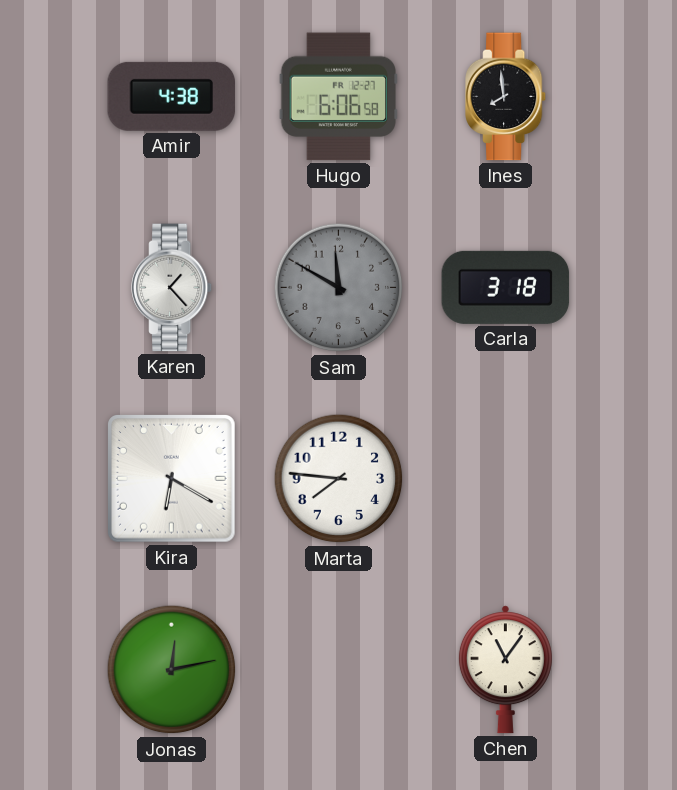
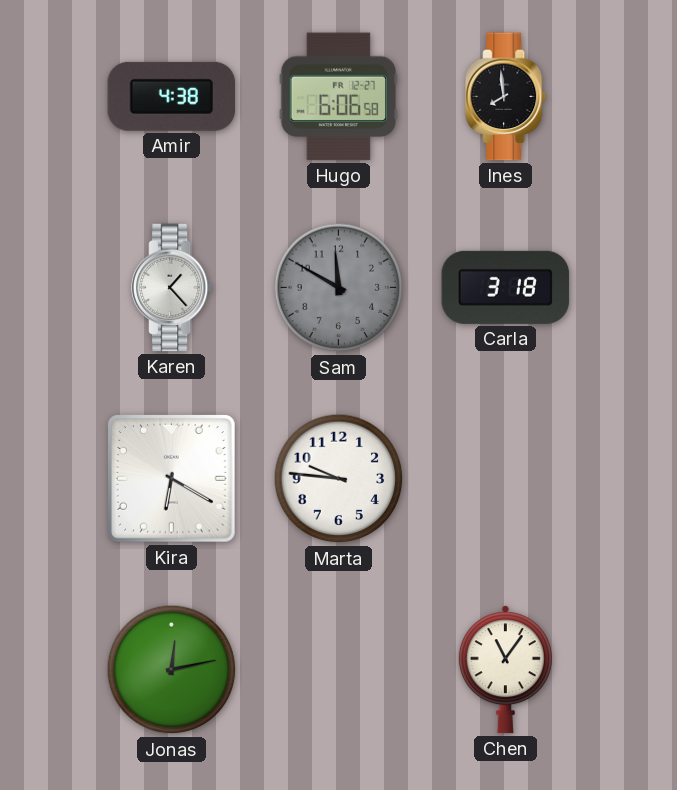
Marta: 7:46 -> 9:46 (339, 479)
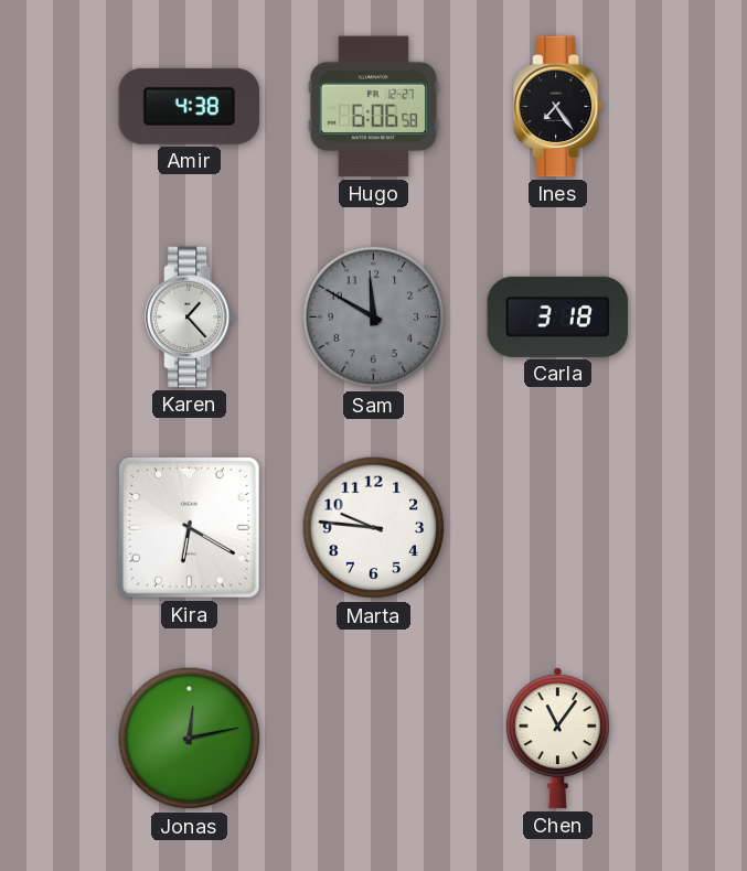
Ines: 7:59 -> 7:24 (558, 107)
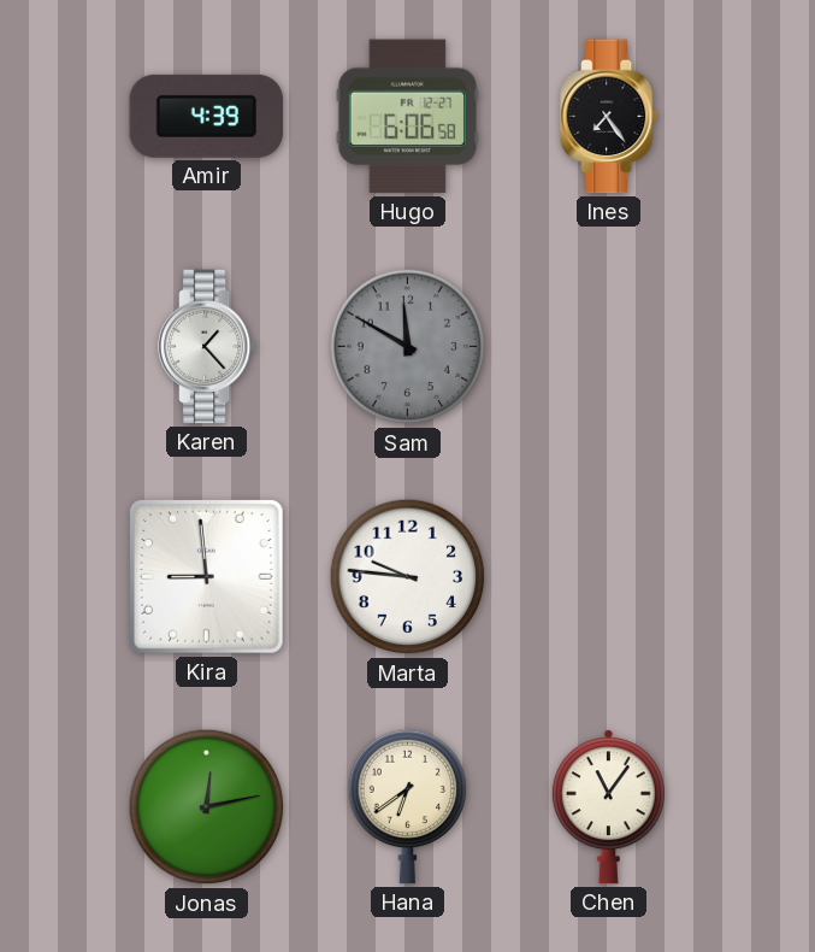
Amir: 4:38 -> 4:39 (207, 116)
Carla: 3:18 -> none (558, 316)
Kira: 6:20 -> 8:59 (207, 577)
Hana: none -> 6:39 (408, 806)
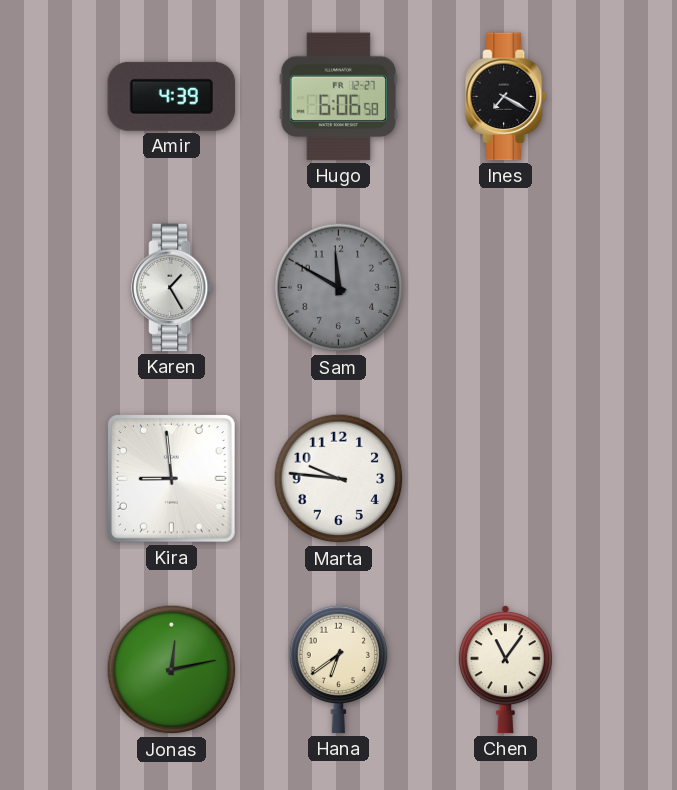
Ines: 7:24 -> 7:20 (506, 97)
Karen: 1:23 -> 1:25 (172, 288)
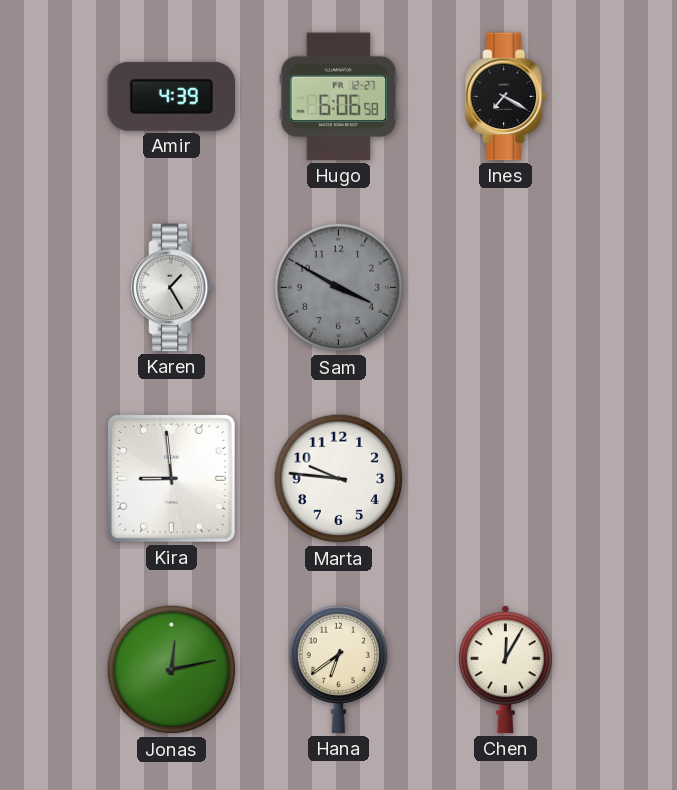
Sam: 11:50 -> 3:50 (339, 288)
Chen: 11:06 -> 12:05 (505, 670)
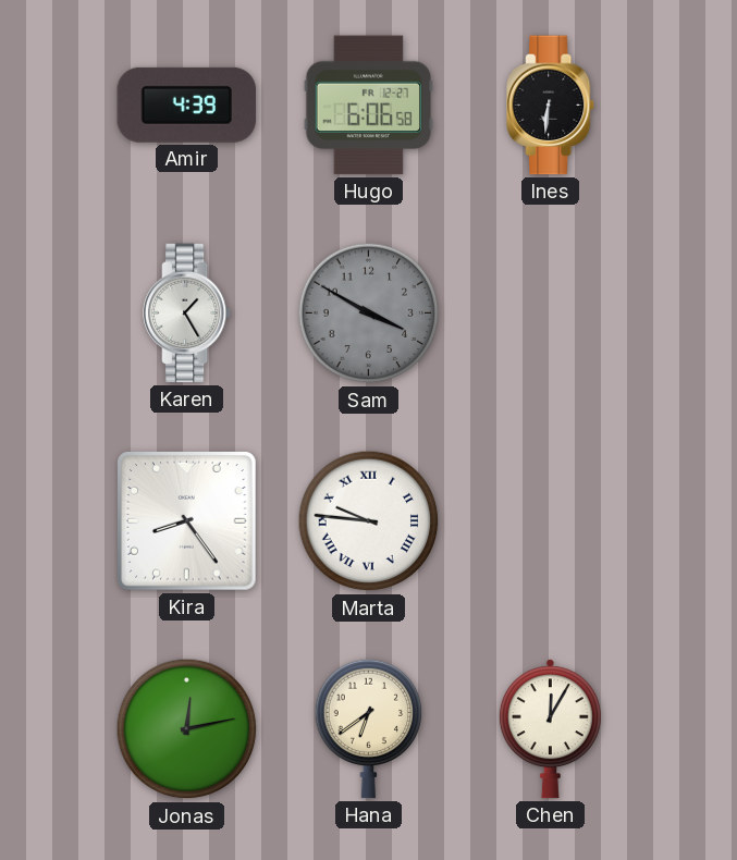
Ines: 7:20 -> 6:31 (551, 106)
Kira: 8:59 -> 8:24 (187, 521)
Marta numerals: Arabic -> Roman (369, 521)
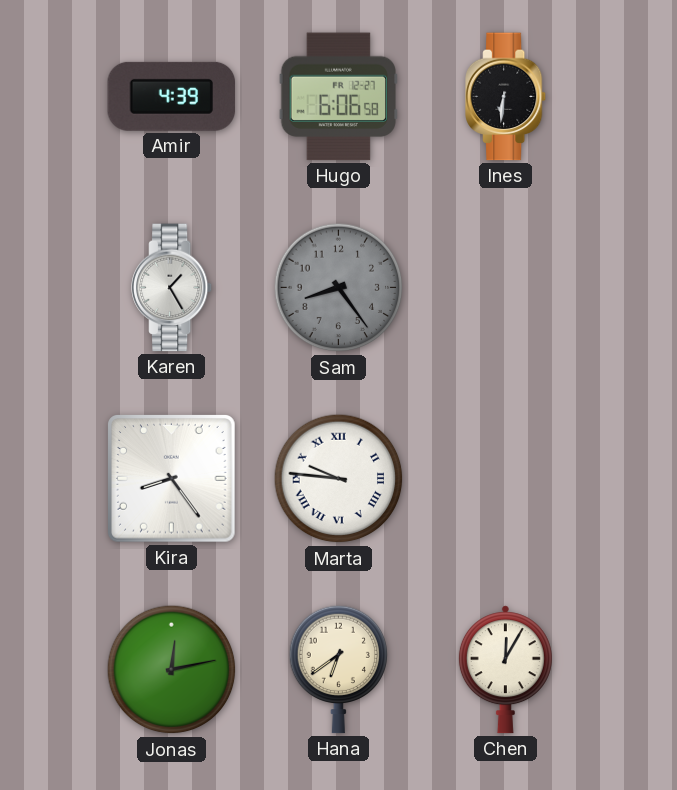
Sam: 3:50 -> 8:24 (339, 288)
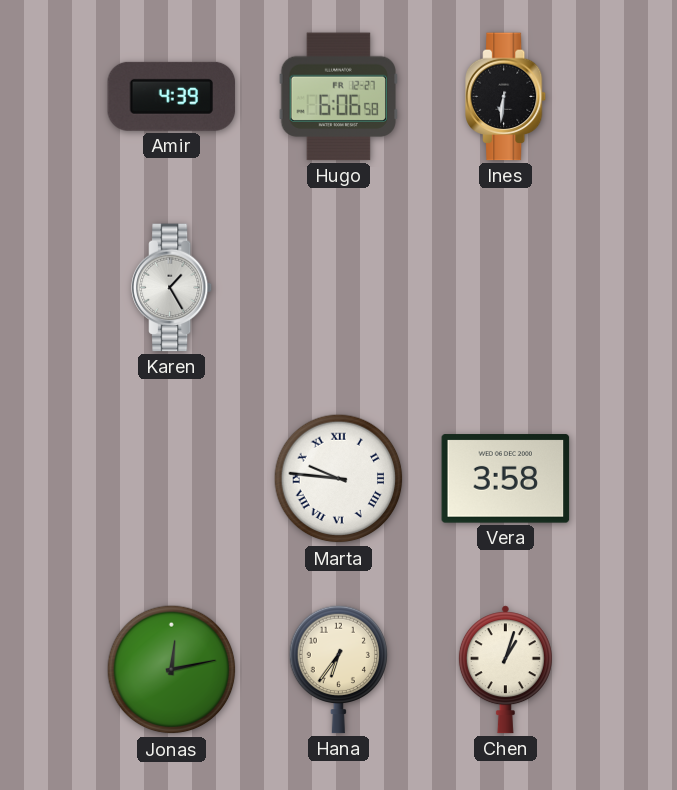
Sam: 8:24 -> none (339, 288)
Kira: 8:24 -> none (172, 479)
Vera: none -> 3:58 (506, 479)
Hana: 6:39 -> 6:36 (339, 669)
Chen: 12:05 -> 1:03 (505, 670)
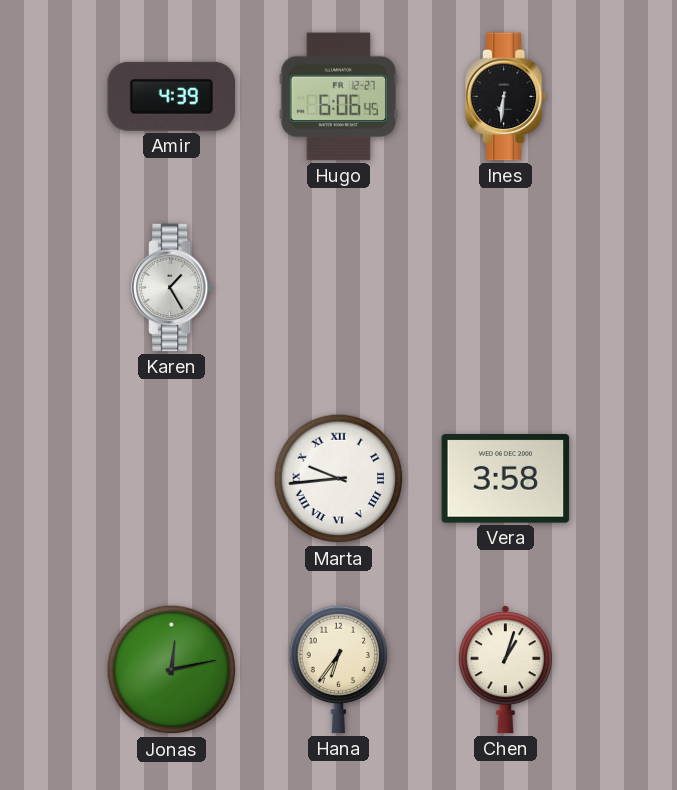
Hugo: 6:06:58 -> 6:06:45 (338, 97)
Marta: 9:46 -> 9:44 (339, 479)
